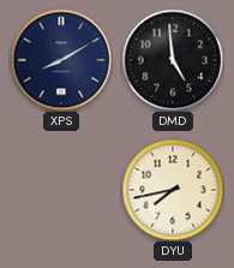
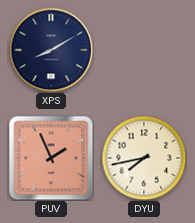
DMD: 4:59 -> none (173, 60)
PUV: none -> 1:56 (51, 158)
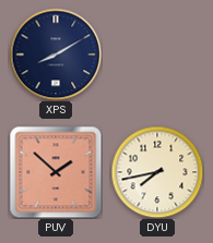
PUV: 1:56 -> 1:52 (56, 172)
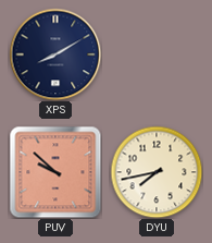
PUV: 1:52 -> 9:52 (55, 172)
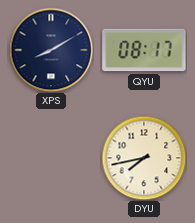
QYU: none -> 08:17 (144, 50)
PUV: 9:52 -> none (55, 172)
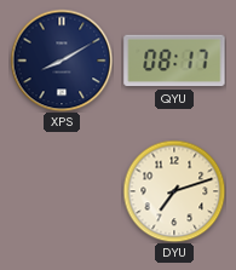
DYU: 7:43 -> 7:12 (174, 191)
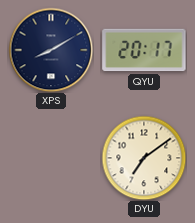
QYU: 08:17 -> 20:17 (144, 50)
DYU: 7:12 -> 7:09 (144, 158)
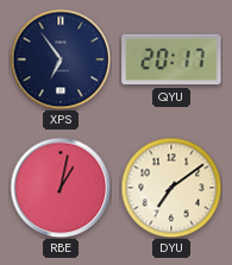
XPS: 8:10 -> 6:54 (61, 59)
RBE: none -> 1:02 (61, 188)
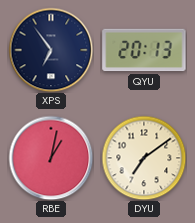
QYU: 20:17 -> 20:13 (144, 50)
